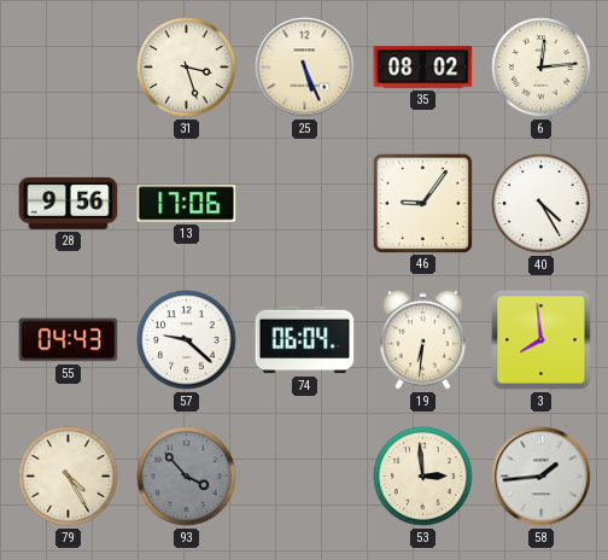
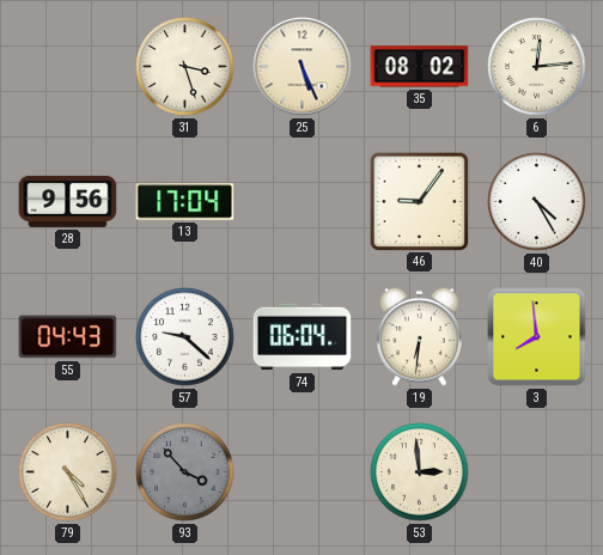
13: 17:06 -> 17:04 (185, 202)
58: 1:44 -> none (542, 477)
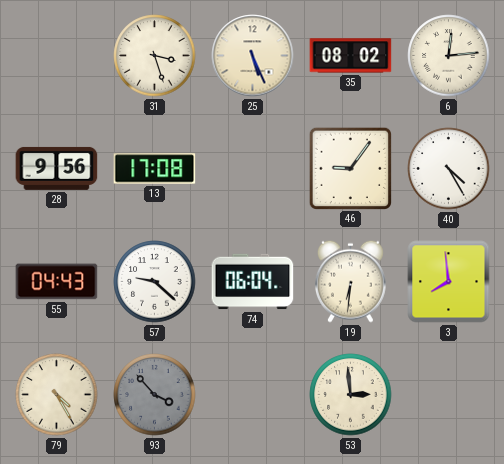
13: 17:04 -> 17:08 (155, 169)
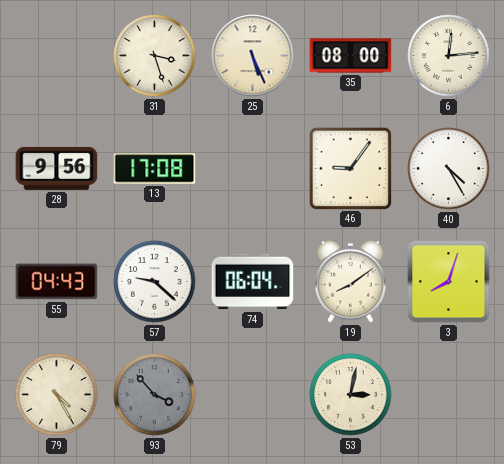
35: 08:02 -> 08:00 (351, 56)
19: 6:31 -> 8:09 (350, 281)
3: 7:59 -> 8:03 (449, 282)
53: 2:59 -> 3:02 (351, 395)
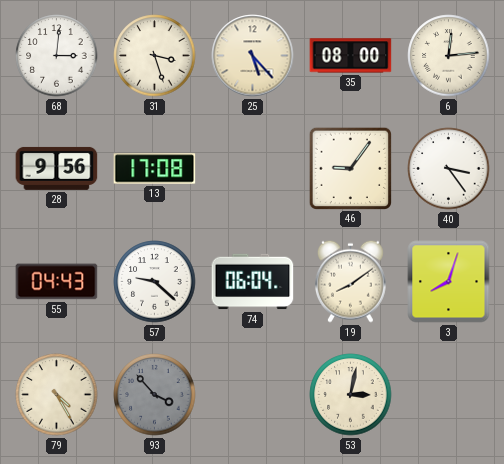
68: none -> 3:01 (57, 56)
25: 5:26 -> 5:23 (253, 56)
40: 4:25 -> 3:24 (449, 169)
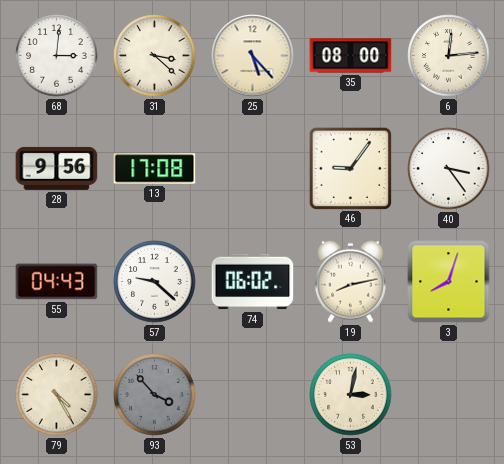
31: 3:27 -> 3:22 (155, 56)
74: 06:04 -> 06:02 (253, 282)
19: 8:09 -> 8:13 (350, 281)
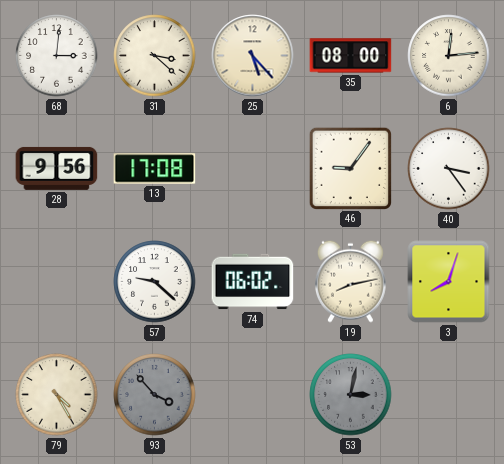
55: 04:43 -> none (57, 282)
53 dial: cream -> grey (351, 395)
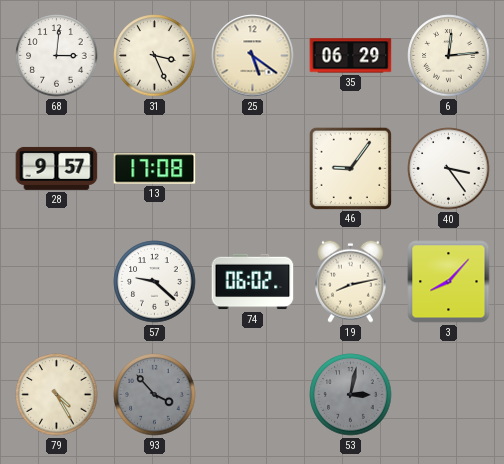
31: 3:22 -> 3:26 (155, 56)
25: 5:23 -> 5:21 (253, 56)
35: 08:00 -> 06:29 (351, 56)
28: 9:56 -> 9:57 (57, 168)
3: 8:03 -> 8:07 (449, 282)
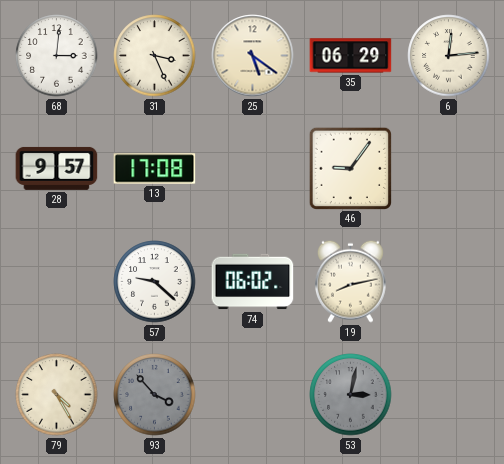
40: 3:24 -> none (449, 169)
3: 8:07 -> none (449, 282)
